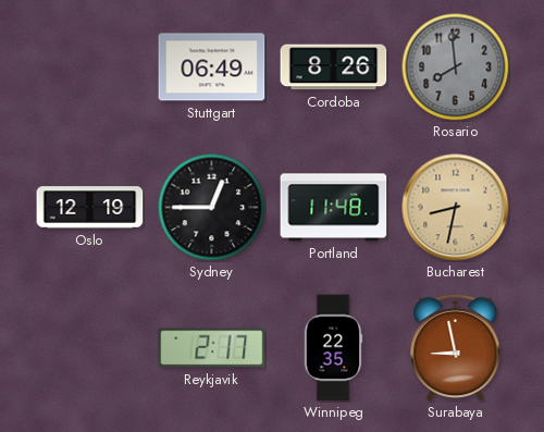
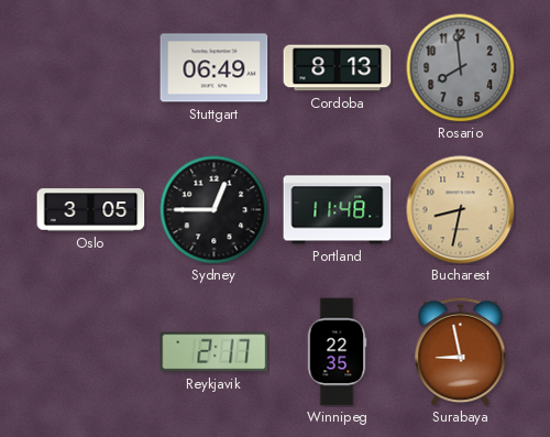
Cordoba: 8:26 -> 8:13 (338, 68)
Oslo: 12:19 -> 3:05 (91, 210)
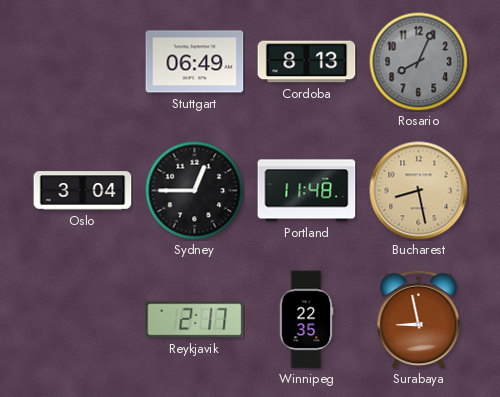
Rosario: 7:59 -> 8:04 (419, 62)
Oslo: 3:05 -> 3:04 (83, 191)
Bucharest: 8:32 -> 8:28 (419, 191)
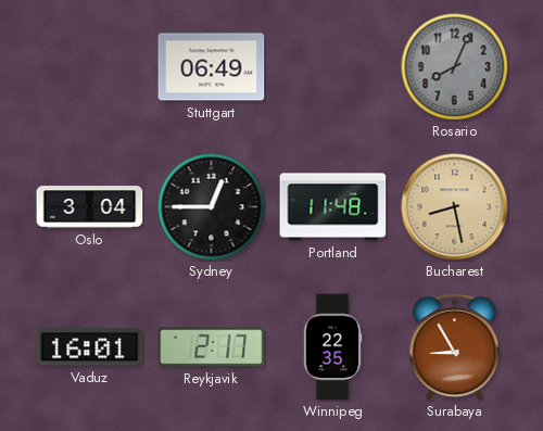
Cordoba: 8:13 -> none (307, 62)
Vaduz: none -> 16:01 (90, 347)
Surabaya: 8:58 -> 8:55 (455, 346)
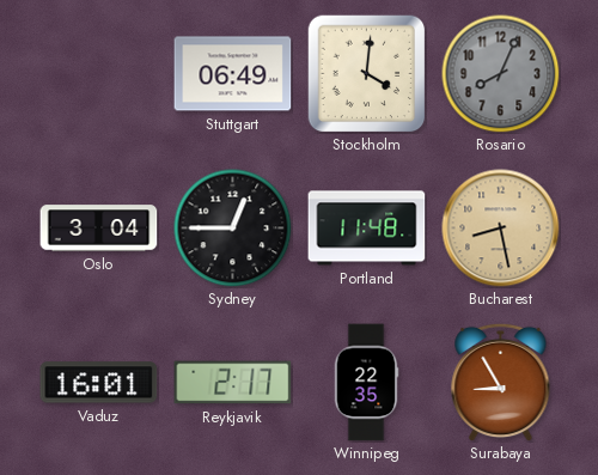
Stockholm: none -> 4:01 (366, 73)
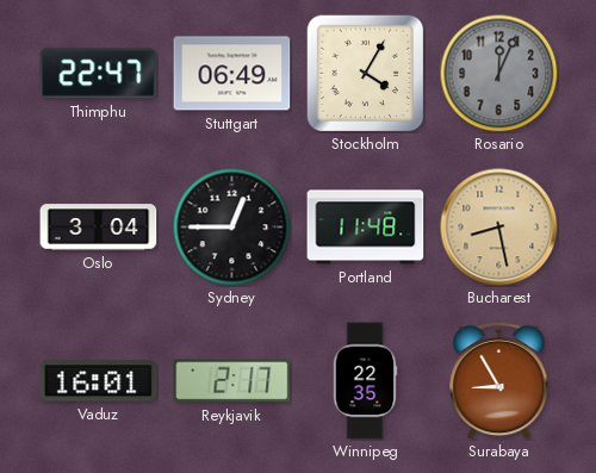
Thimphu: none -> 22:47 (99, 74)
Stockholm: 4:01 -> 4:05 (365, 73)
Rosario: 8:04 -> 12:04 (499, 74)
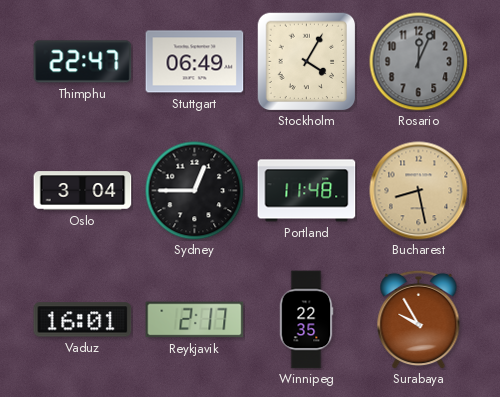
Surabaya: 8:55 -> 9:55 (419, 319)
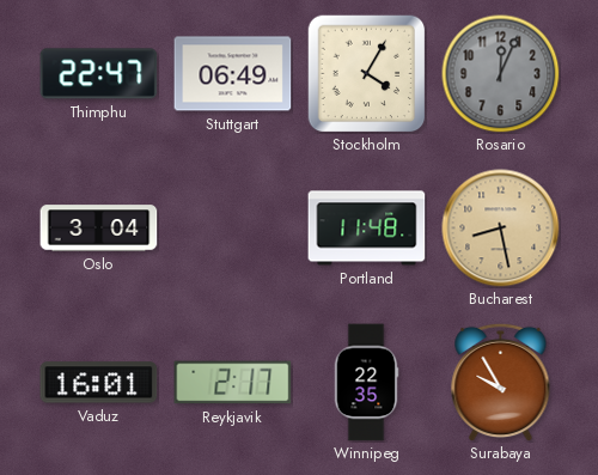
Sydney: 12:45 -> none (195, 191)
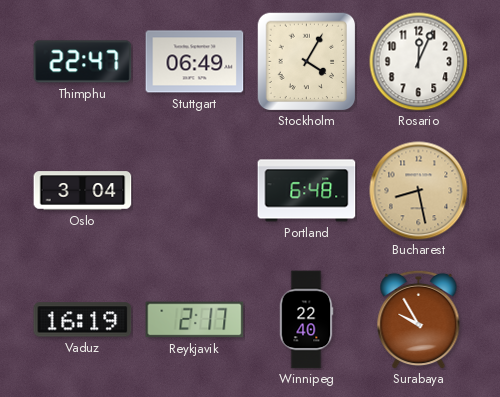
Rosario dial: grey -> white (419, 62)
Portland: 11:48 -> 6:48 (307, 191)
Vaduz: 16:01 -> 16:19 (83, 320)
Winnipeg: 22:35 -> 22:40 (306, 320)
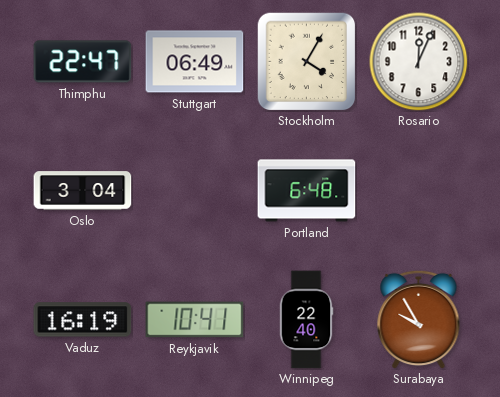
Bucharest: 8:28 -> none (419, 191)
Reykjavik: 2:17 -> 10:41 (195, 320)
